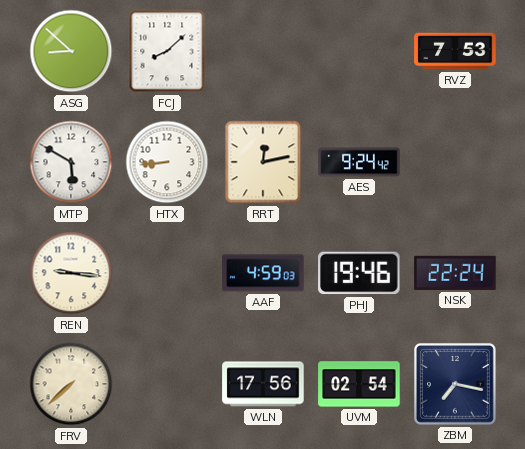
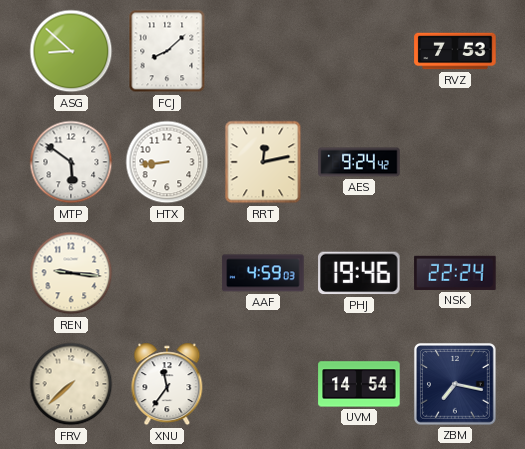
MTP: 5:50 -> 5:51 (71, 162)
XNU: none -> 11:36 (167, 384)
WLN: 17:56 -> none (263, 384)
UVM: 02:54 -> 14:54 (359, 384)
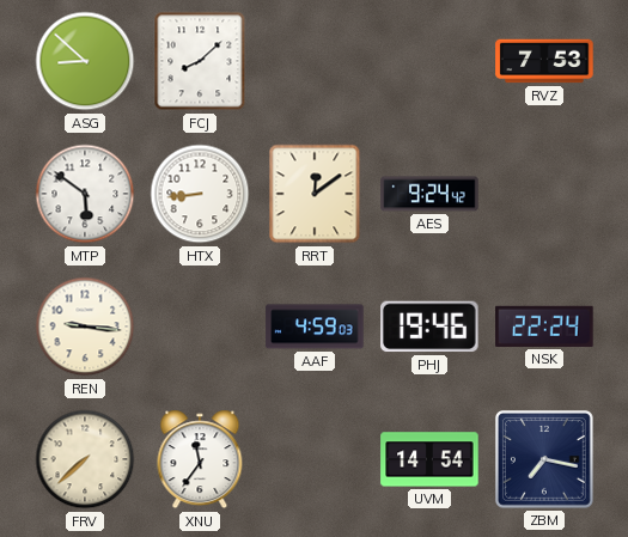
RRT: 12:13 -> 12:09 (315, 194)
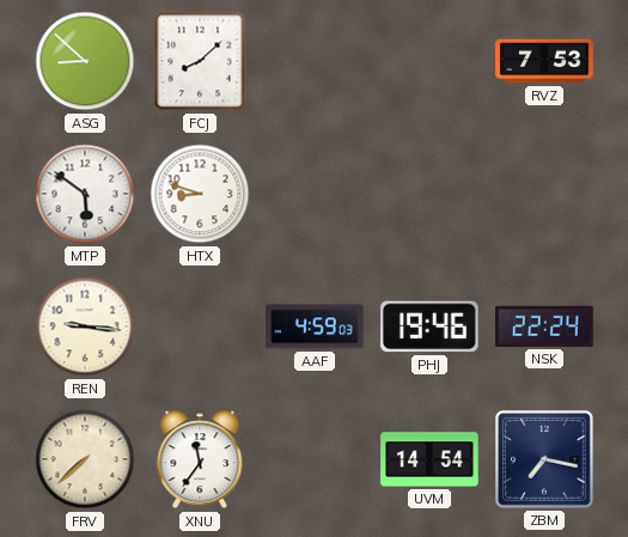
HTX: 8:44 -> 8:48 (200, 194)
RRT: 12:09 -> none (315, 194)
AES: 9:24 -> none (429, 194)
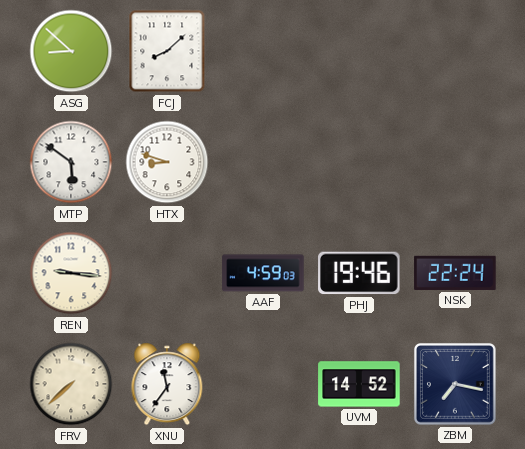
RVZ: 7:53 -> none (544, 61)
UVM: 14:54 -> 14:52 (359, 384)
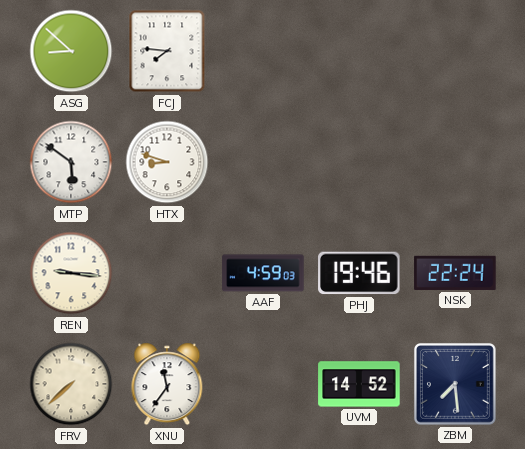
FCJ: 8:08 -> 7:46 (167, 51)
ZBM: 7:17 -> 7:29 (455, 384)
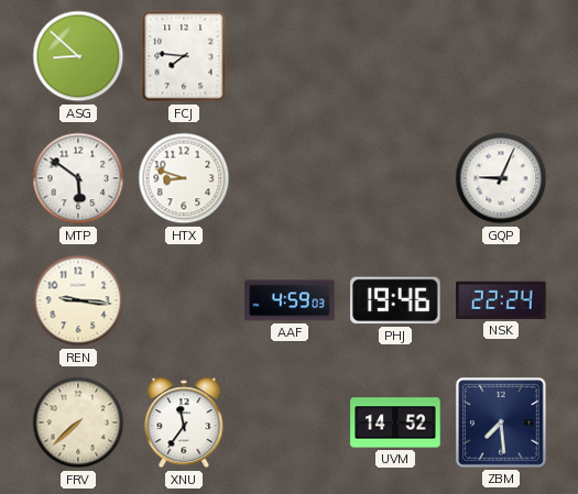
GQP: none -> 9:04 (501, 178)
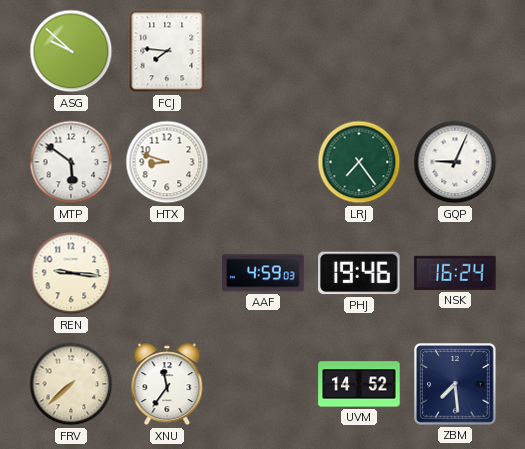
ASG: 8:52 -> 9:52 (71, 51)
LRJ: none -> 7:24 (359, 162)
NSK: 22:24 -> 16:24 (455, 273)
